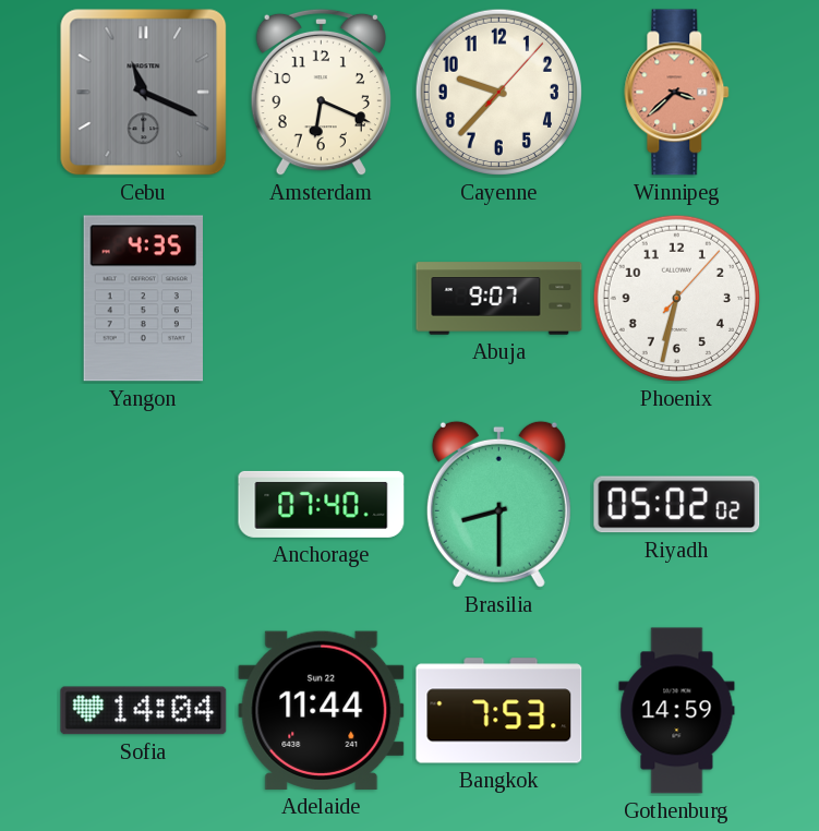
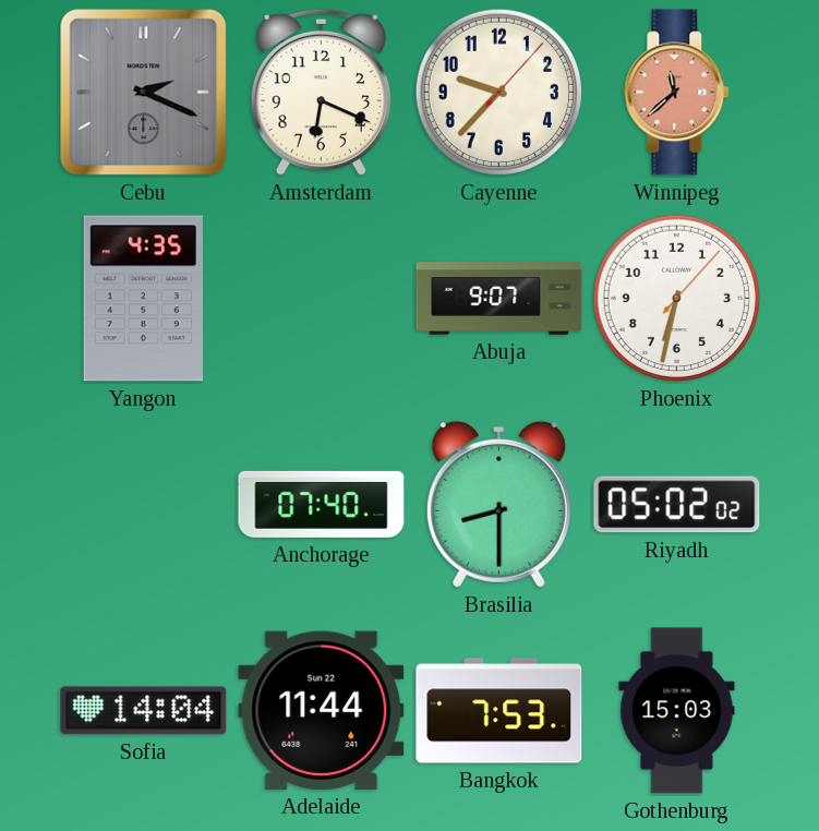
Cebu: 11:19 -> 2:19 (144, 93)
Winnipeg: 3:38 -> 11:38 (677, 93)
Gothenburg: 14:59 -> 15:03 (677, 711)
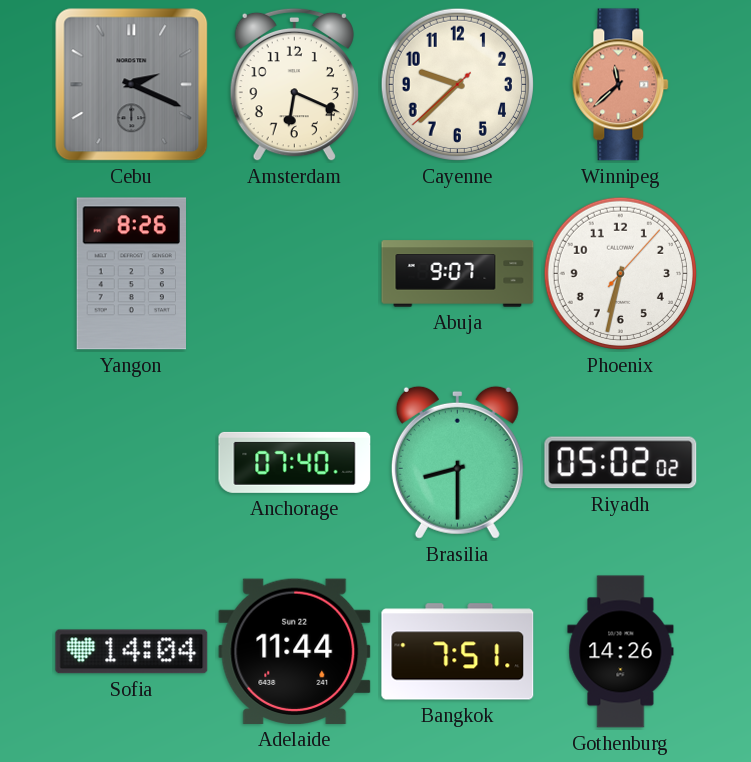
Cayenne: 9:37:07 -> 9:37:38 (457, 84)
Yangon: 4:35 -> 8:26 (131, 274)
Bangkok: 7:53 -> 7:51 (458, 652)
Gothenburg: 15:03 -> 14:26 (621, 652)
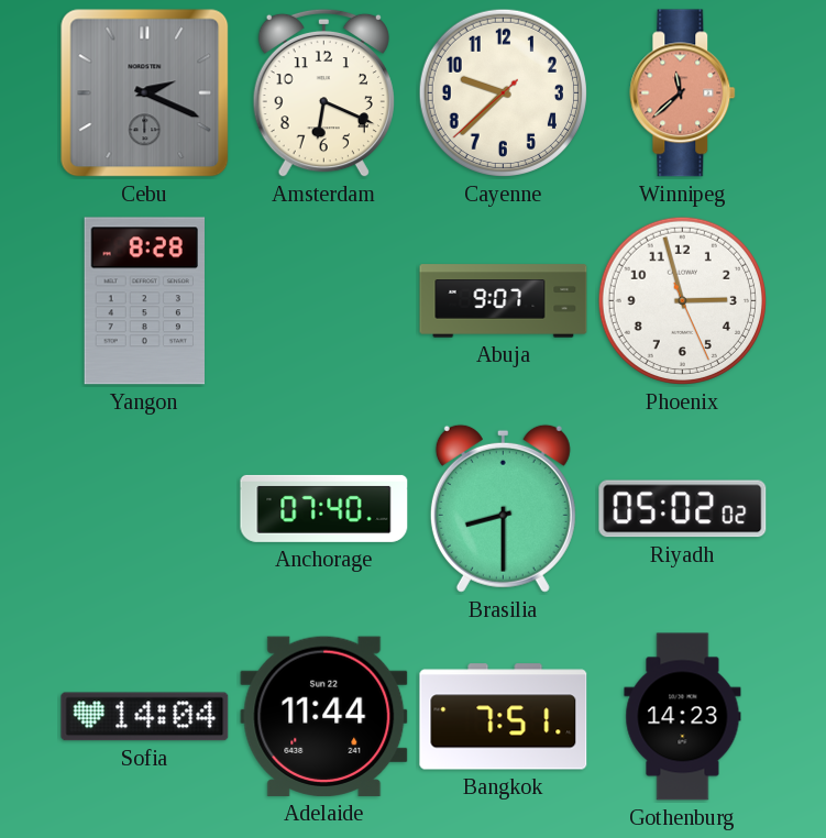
Yangon: 8:26 -> 8:28 (144, 301)
Phoenix: 6:32 -> 2:57 (682, 300)
Gothenburg: 14:26 -> 14:23 (683, 717)
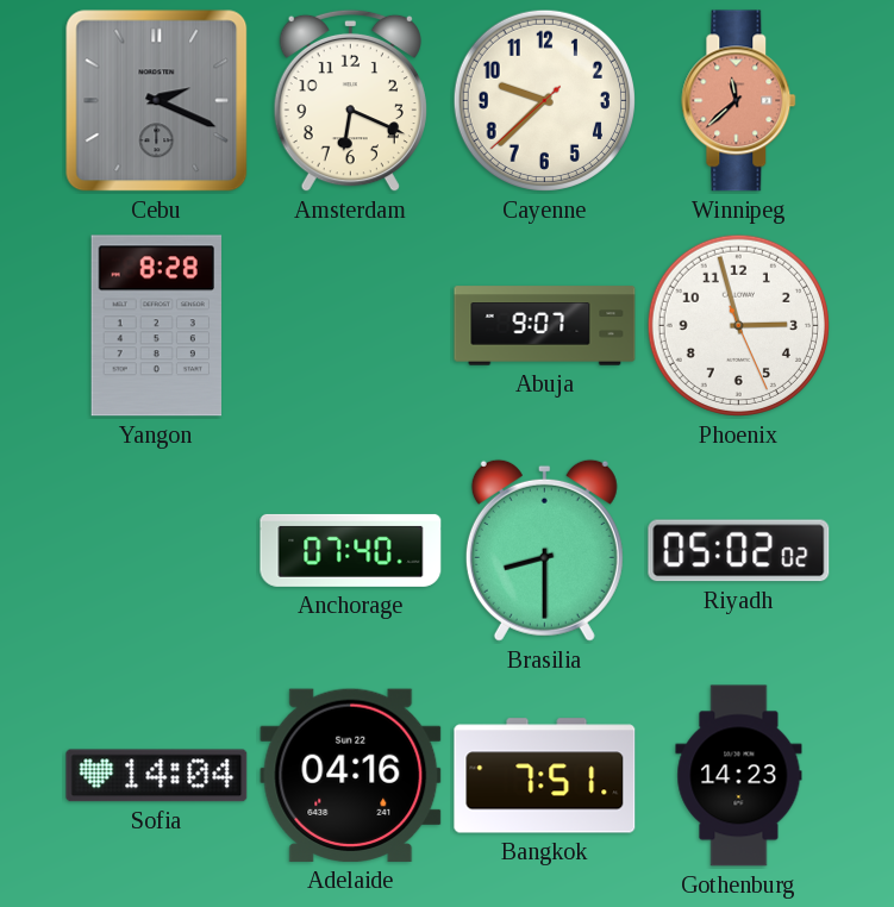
Adelaide: 11:44 -> 04:16 (351, 775)
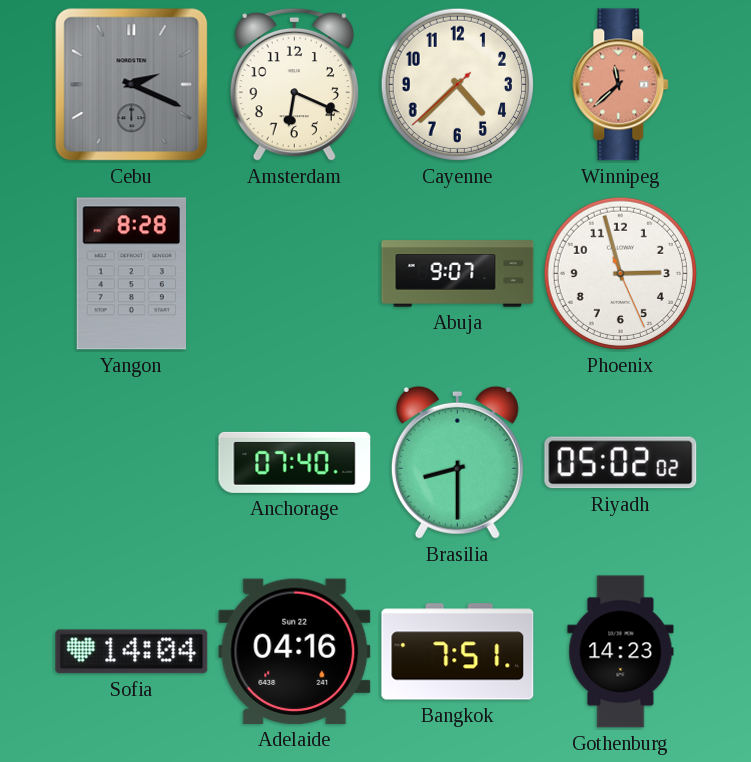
Cayenne: 9:37 -> 4:37 (457, 84)
